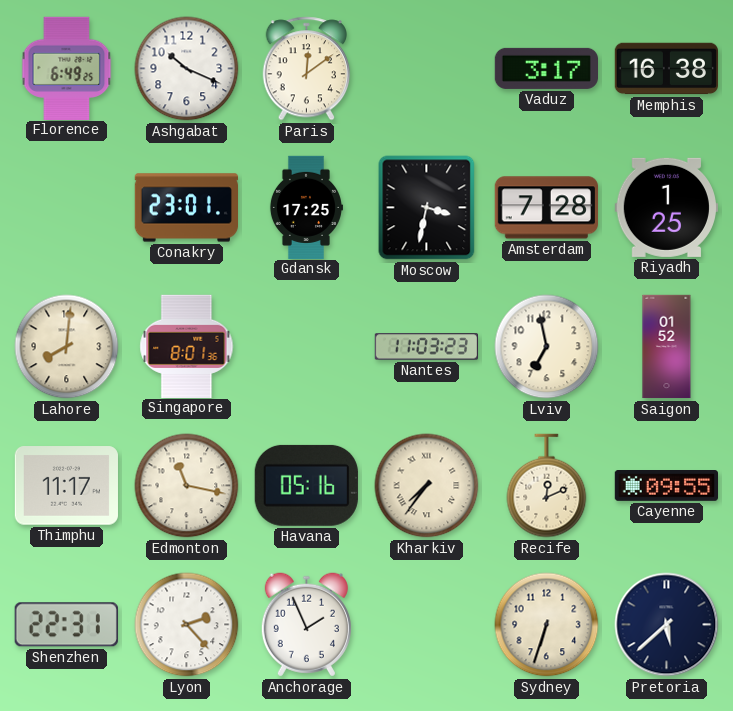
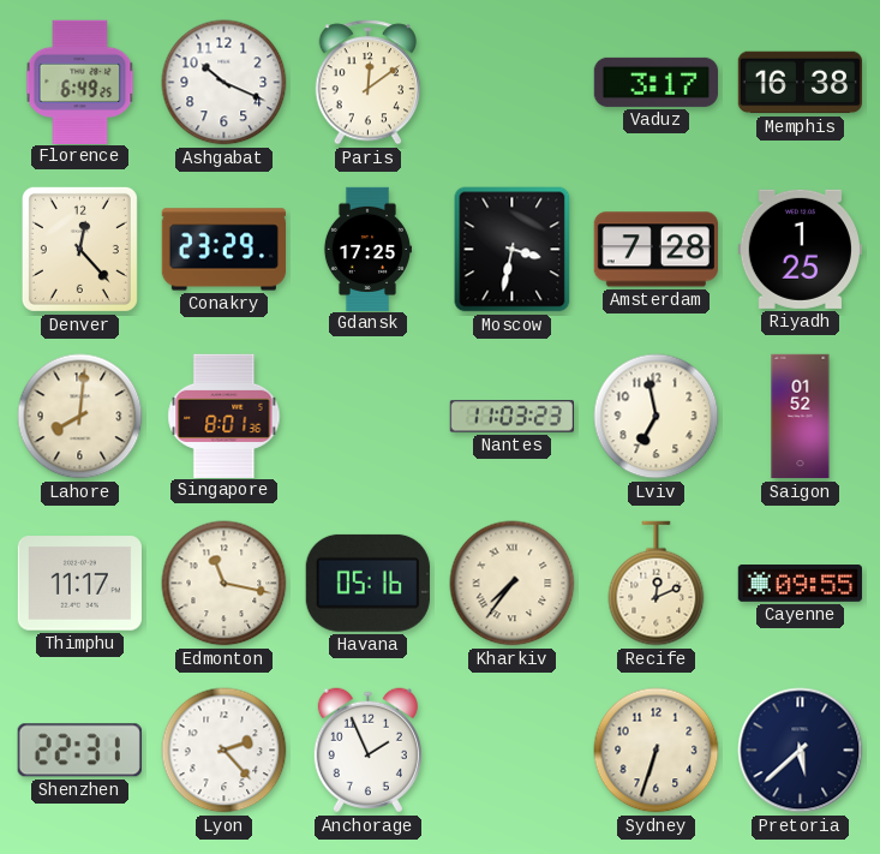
Denver: none -> 12:23 (79, 249)
Conakry: 23:01 -> 23:29 (223, 250)
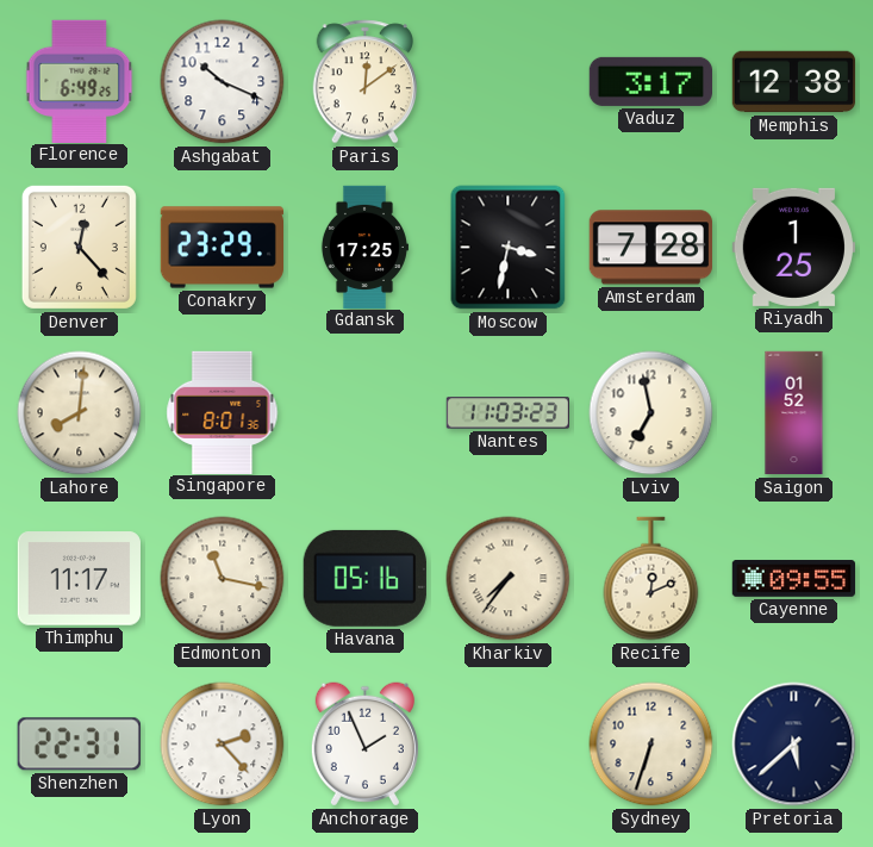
Memphis: 16:38 -> 12:38 (793, 82)
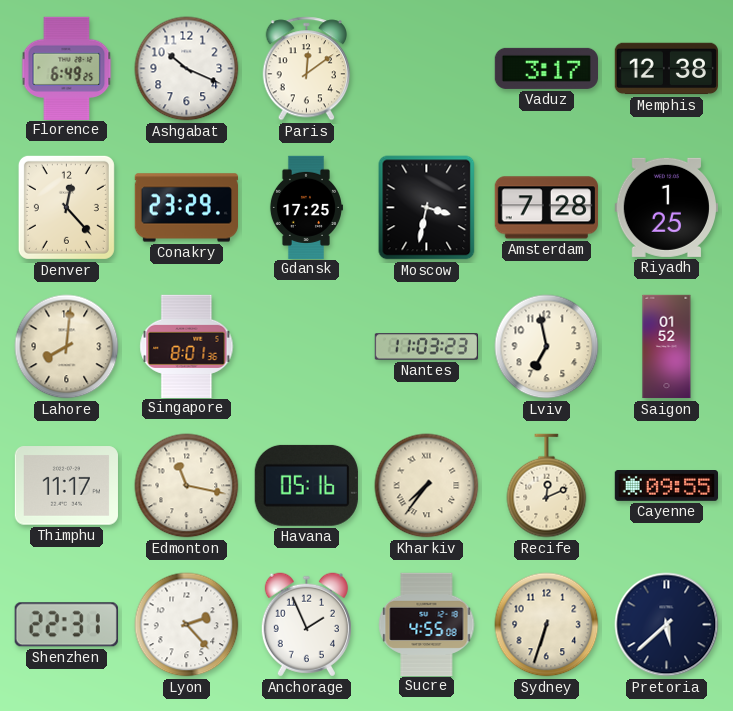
Sucre: none -> 4:55 (427, 624)
